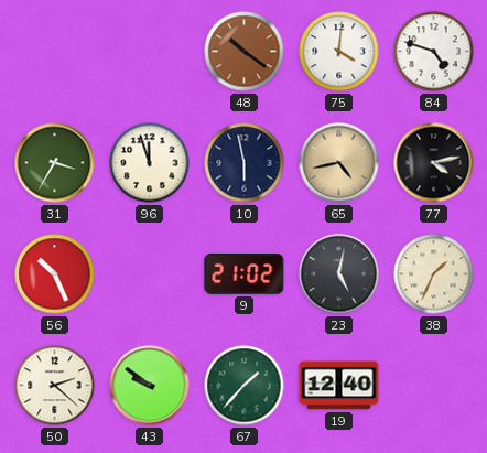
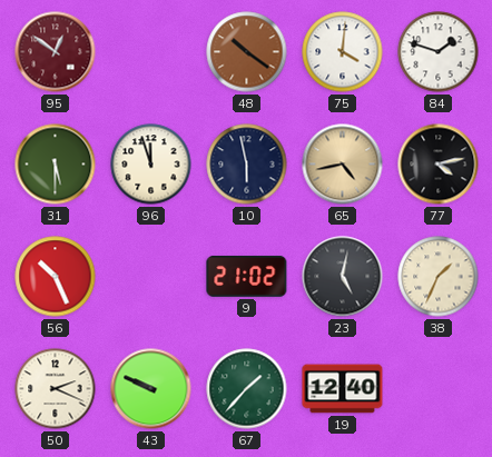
95: none -> 12:51 (56, 52)
84: 4:48 -> 1:48 (439, 52)
31: 3:35 -> 5:30 (56, 165)
50: 2:22 -> 2:19 (56, 389)
43: 9:51 -> 9:49 (151, 389)
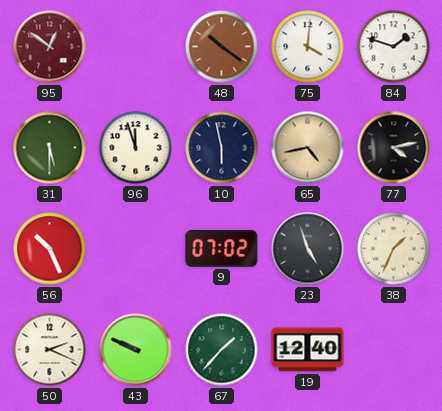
9: 21:02 -> 07:02 (222, 248)
23: 5:02 -> 4:57 (308, 249)
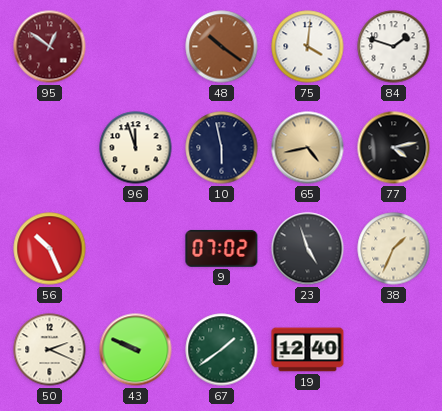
31: 5:30 -> none (50, 148)
67: 1:37 -> 1:39 (222, 350)
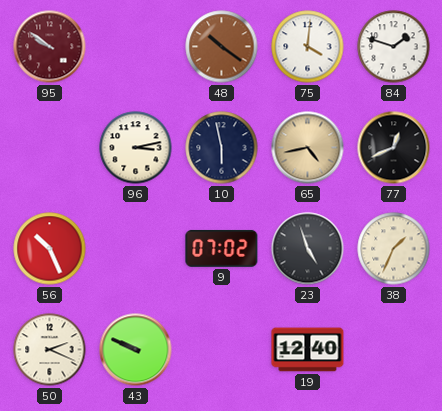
95: 12:51 -> 9:51 (50, 47)
96: 11:57 -> 3:13 (136, 148)
77: 4:13 -> 12:41 (394, 148)
67: 1:39 -> none (222, 350)
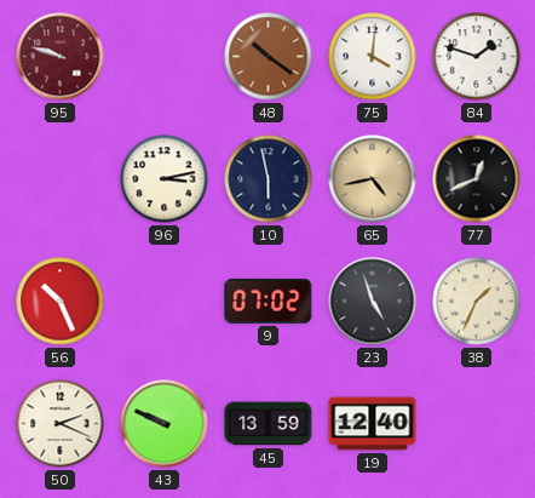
95: 9:51 -> 9:48 (61, 57)
45: none -> 13:59 (269, 424)
